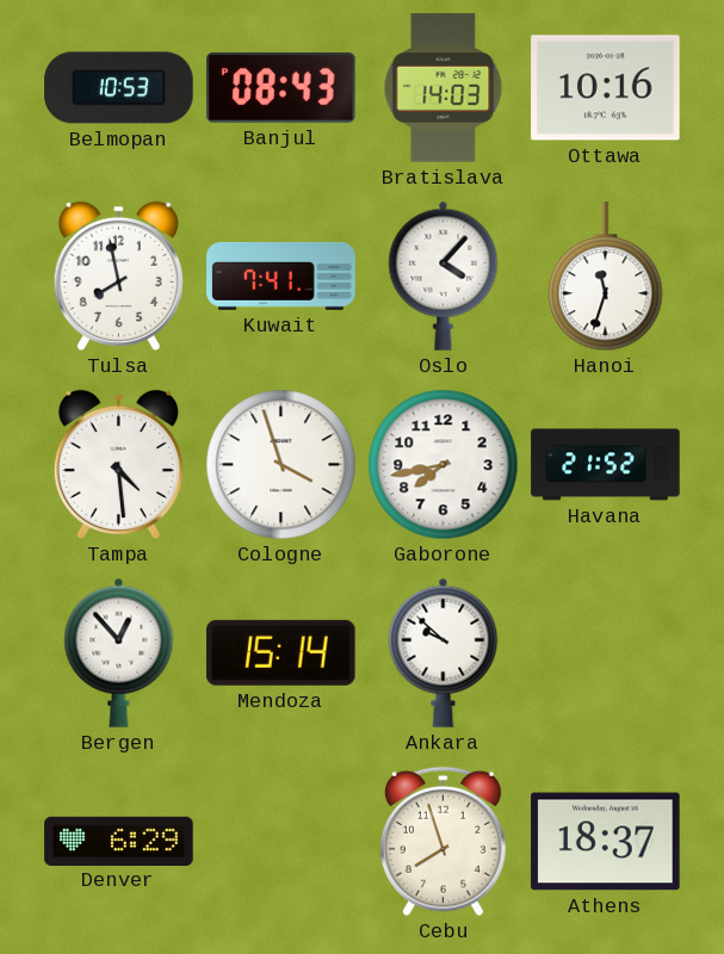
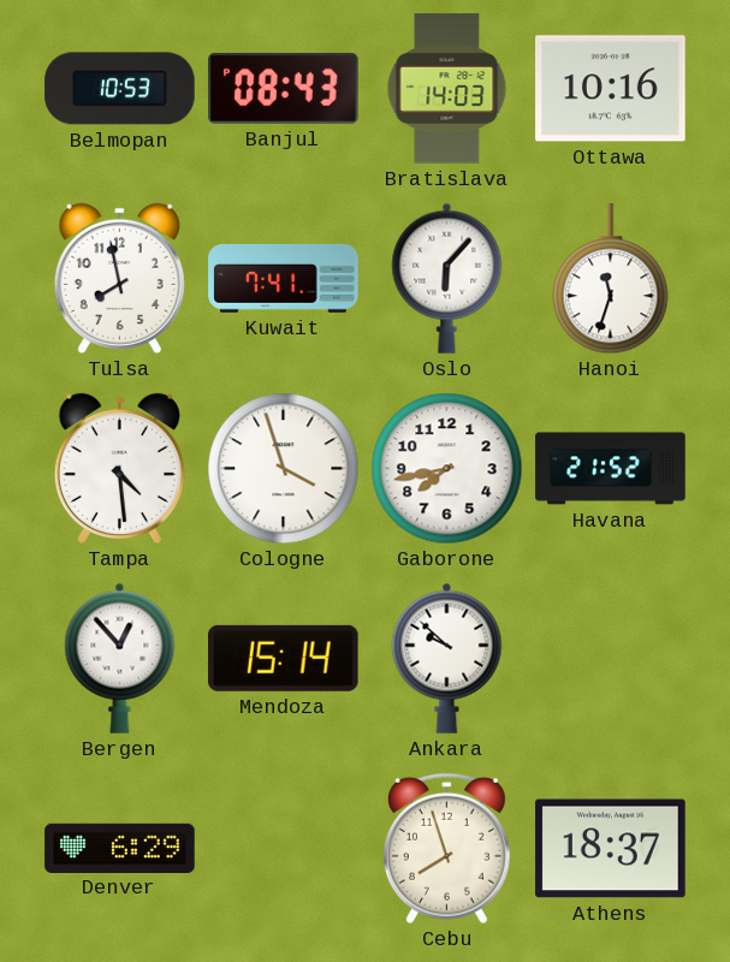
Oslo: 4:07 -> 6:07 (447, 278)
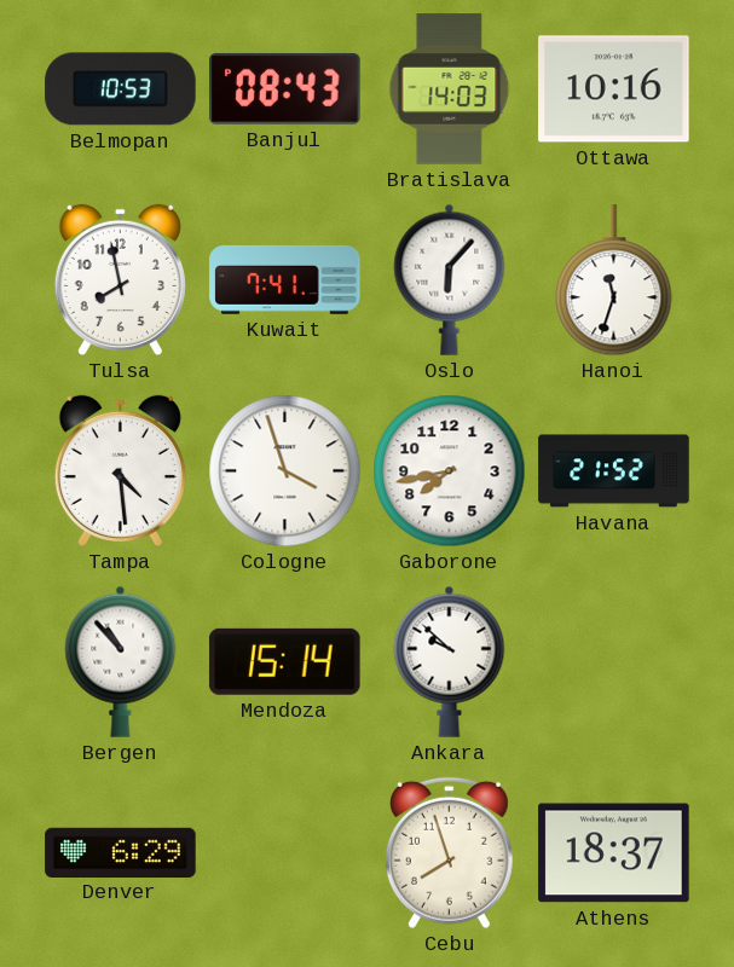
Bergen: 12:53 -> 10:53 (121, 661)
